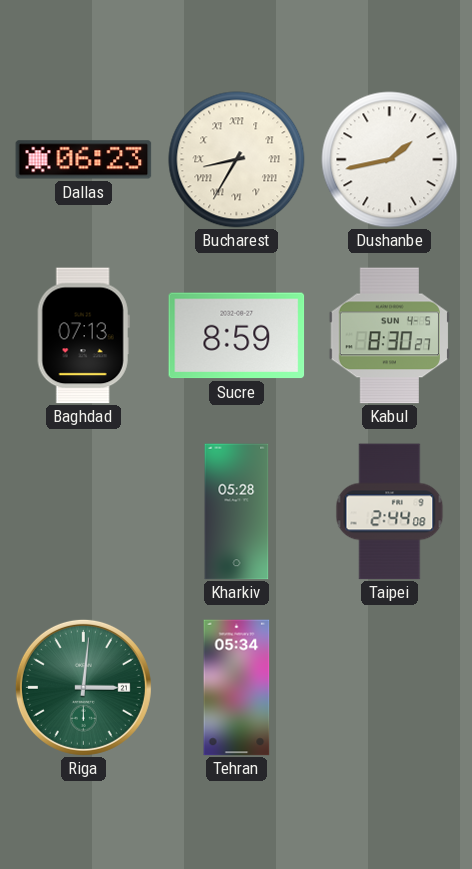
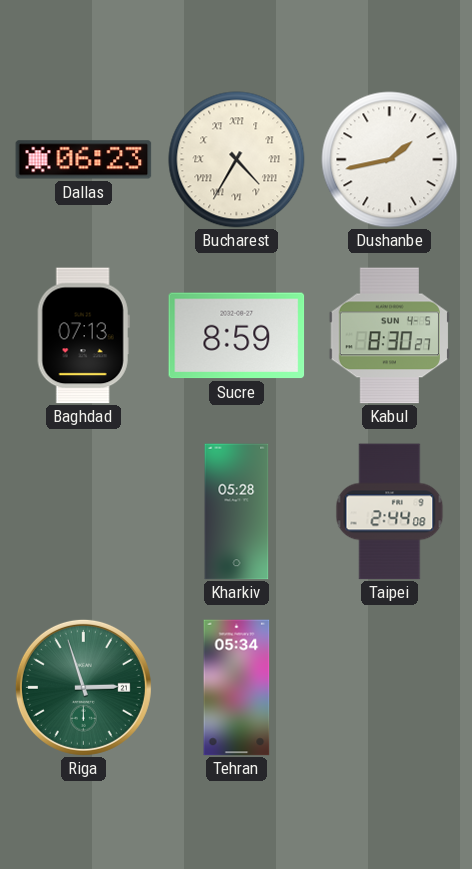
Bucharest: 8:35 -> 4:35 (237, 160)
Riga: 3:01 -> 2:57 (83, 687)
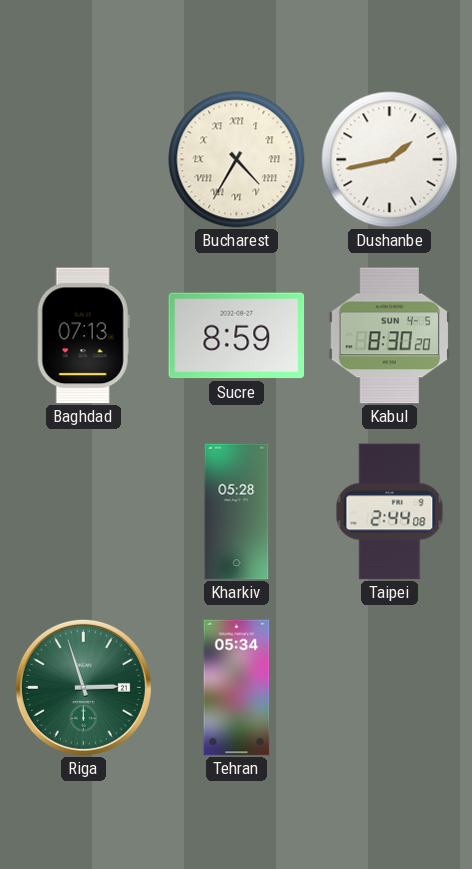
Dallas: 06:23 -> none (84, 160)
Kabul: 8:30:27 -> 8:30:20 (389, 336)
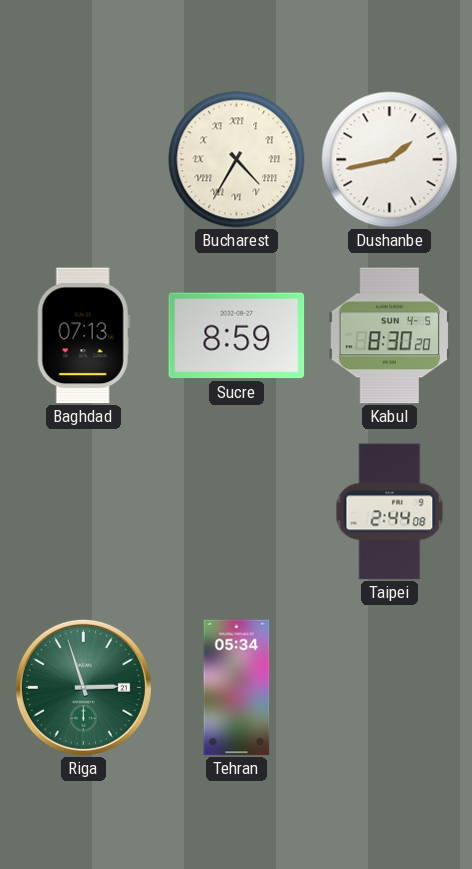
Kharkiv: 05:28 -> none (237, 512)
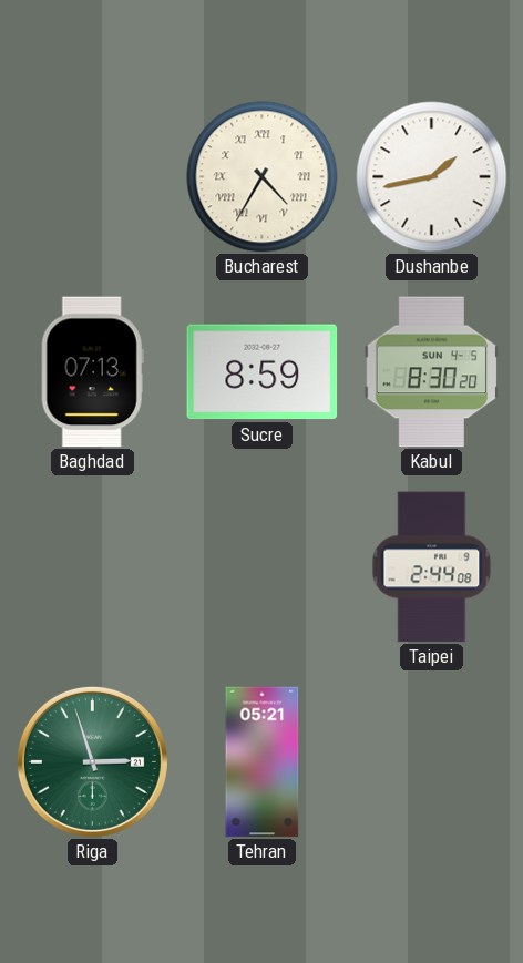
Tehran: 05:34 -> 05:21 (263, 762)
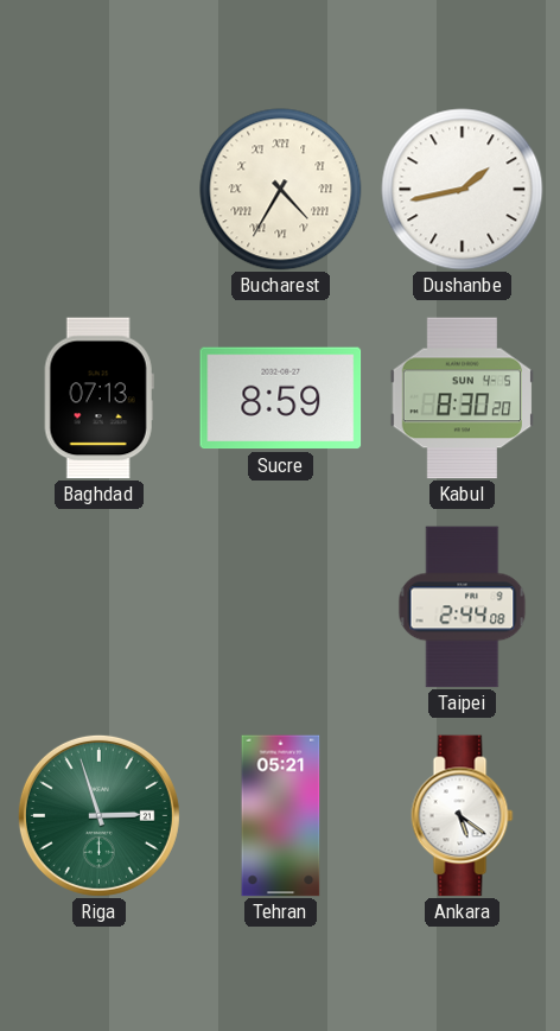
Ankara: none -> 5:21 (463, 816)
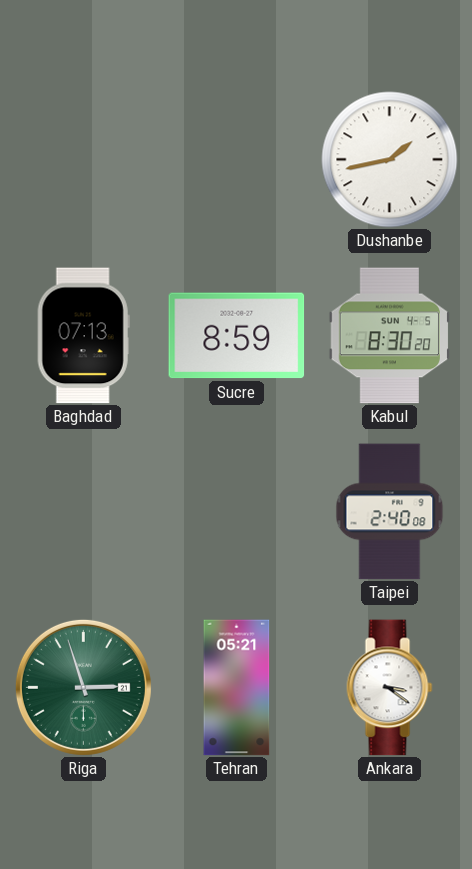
Bucharest: 4:35 -> none (281, 190)
Taipei: 2:44 -> 2:40 (390, 512)
Ankara: 5:21 -> 3:21 (390, 688)
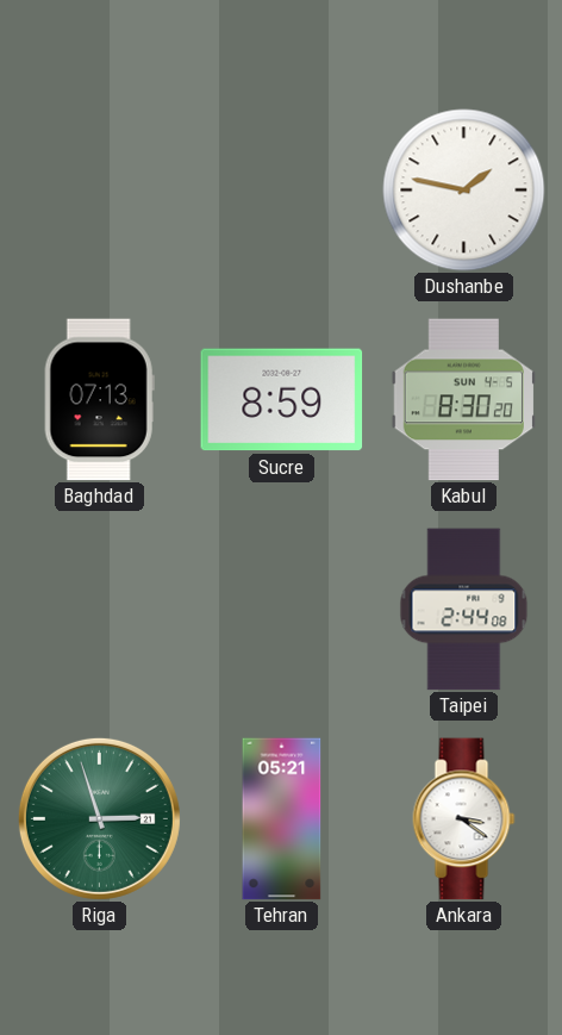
Dushanbe: 1:43 -> 1:47 (464, 191)
Taipei: 2:40 -> 2:44 (464, 610)
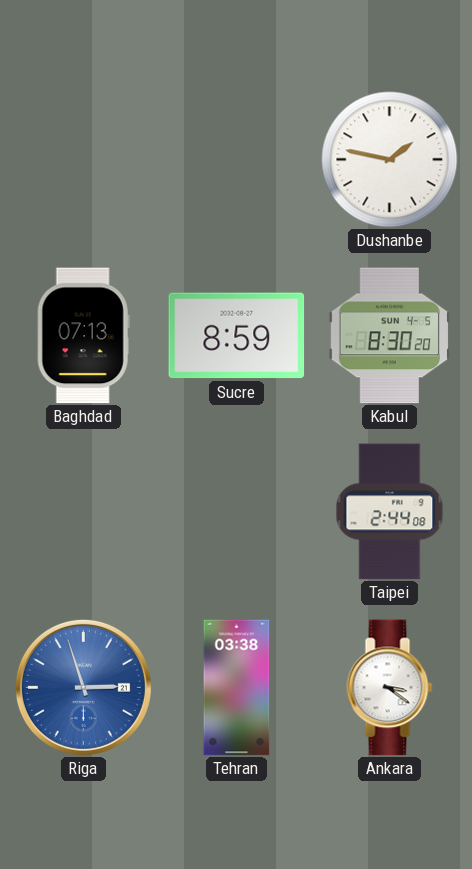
Riga dial: green -> blue (83, 687)
Tehran: 05:21 -> 03:38 (237, 688)
